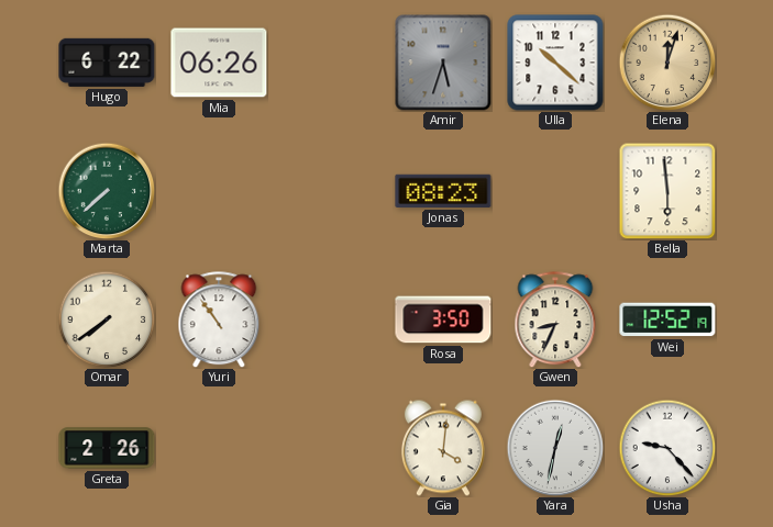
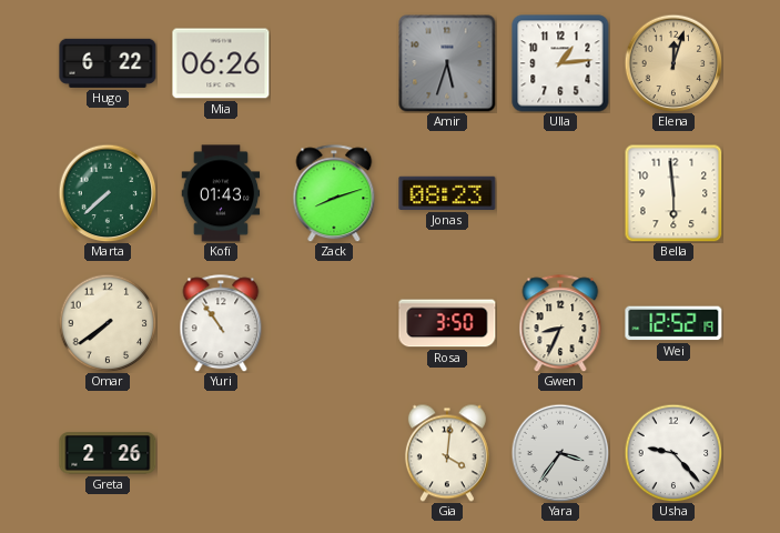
Ulla: 10:22 -> 1:14 (560, 63)
Kofi: none -> 01:43 (221, 193)
Zack: none -> 8:12 (334, 193)
Yara: 12:32 -> 3:36 (560, 453)
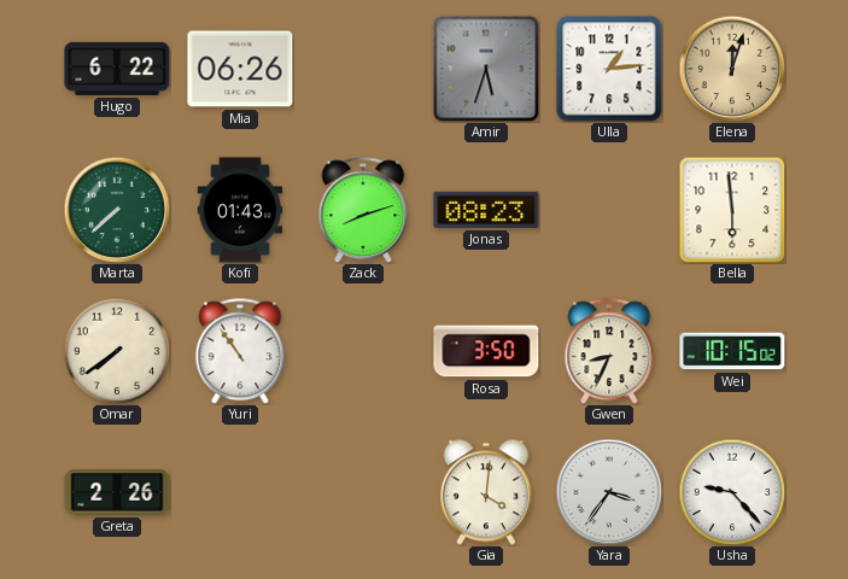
Wei: 12:52 -> 10:15 (732, 351)
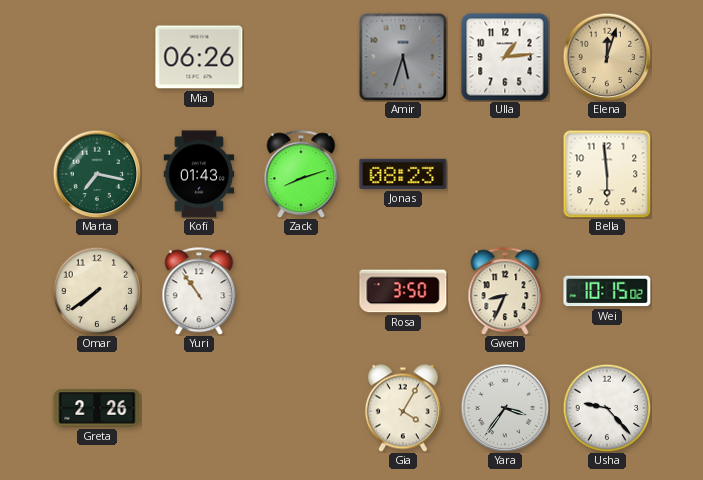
Hugo: 6:22 -> none (117, 69)
Marta: 7:38 -> 7:17 (97, 174)
Gia: 4:01 -> 4:05 (403, 408)
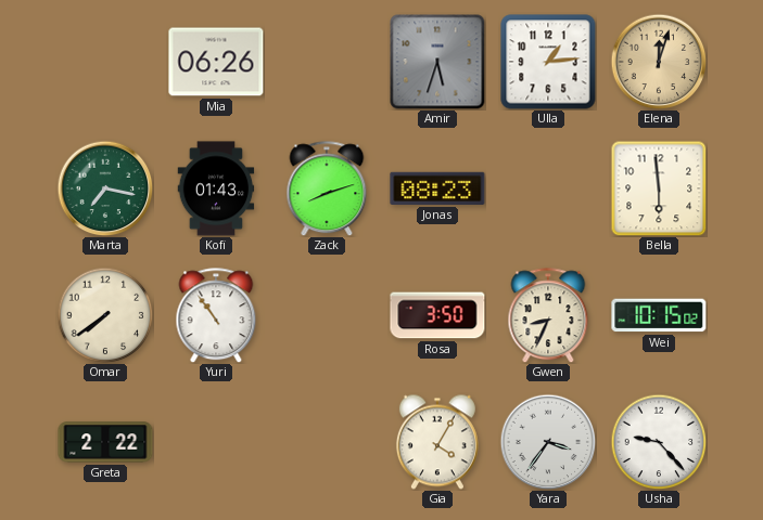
Greta: 2:26 -> 2:22 (105, 442)
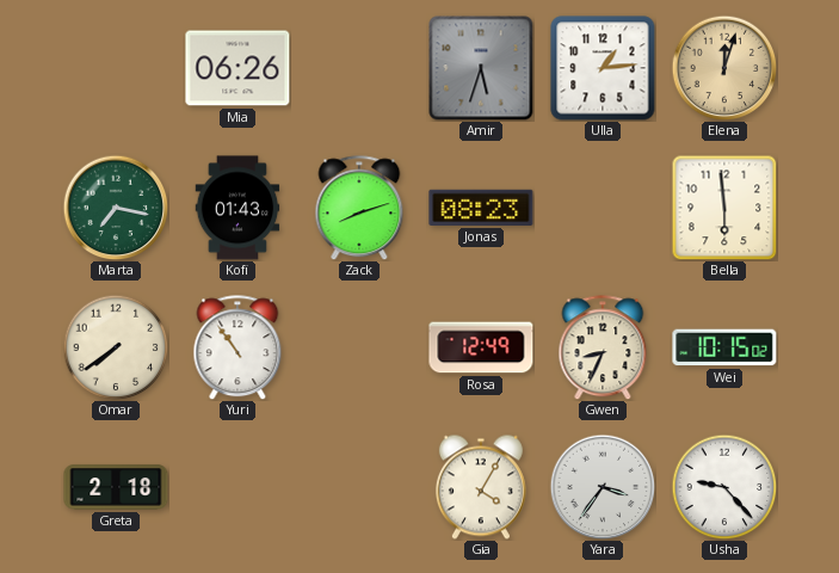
Rosa: 3:50 -> 12:49 (481, 347)
Greta: 2:22 -> 2:18 (116, 487)
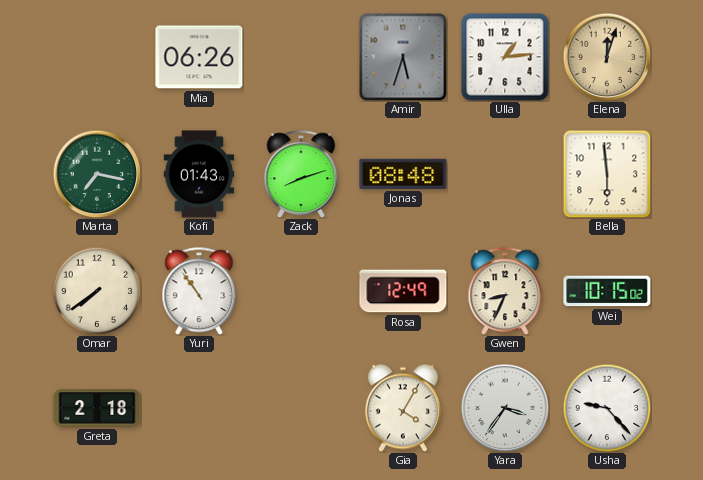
Jonas: 08:23 -> 08:48 (403, 174)
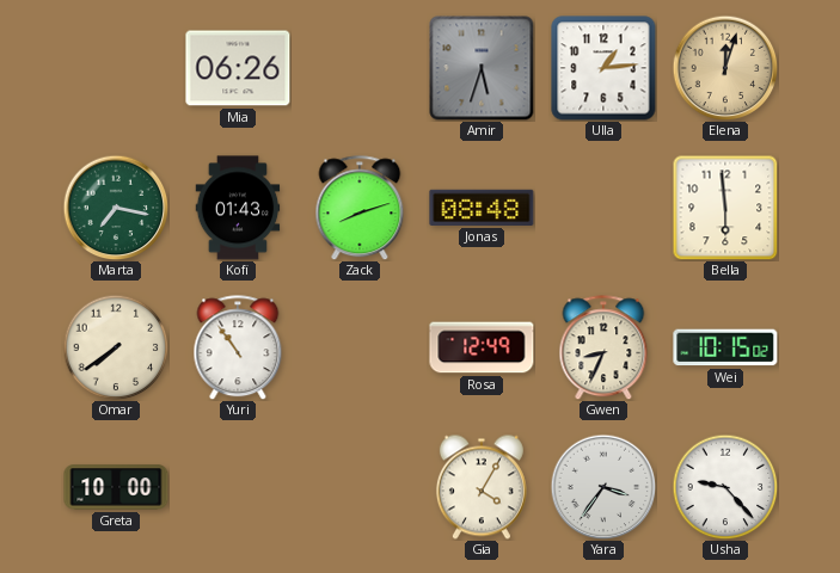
Greta: 2:18 -> 10:00 (116, 487)
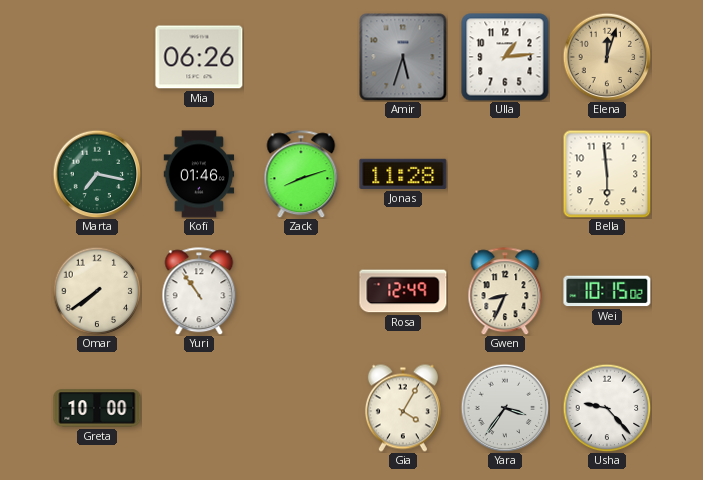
Kofi: 01:43 -> 01:46 (199, 174)
Jonas: 08:48 -> 11:28 (403, 174)
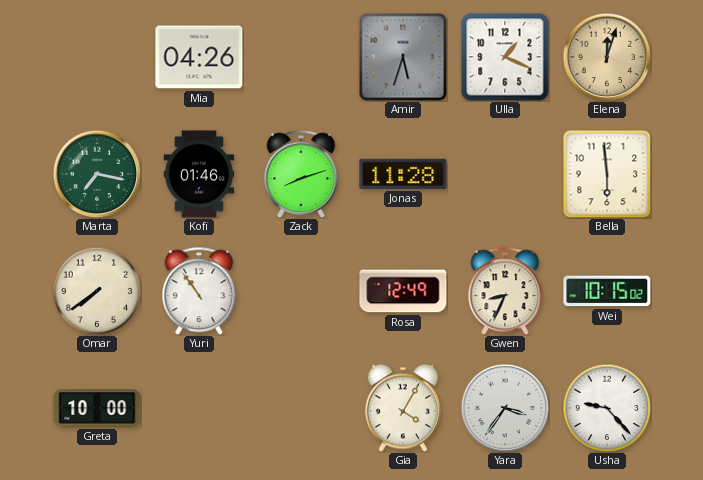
Mia: 06:26 -> 04:26 (199, 57)
Ulla: 1:14 -> 1:19 (505, 57)
